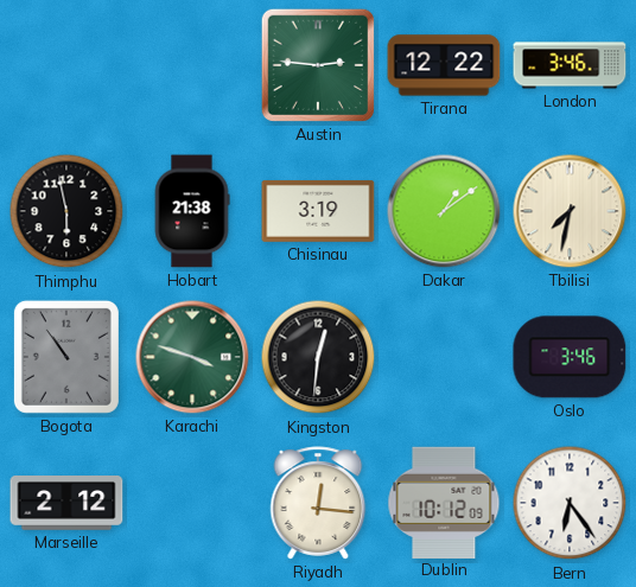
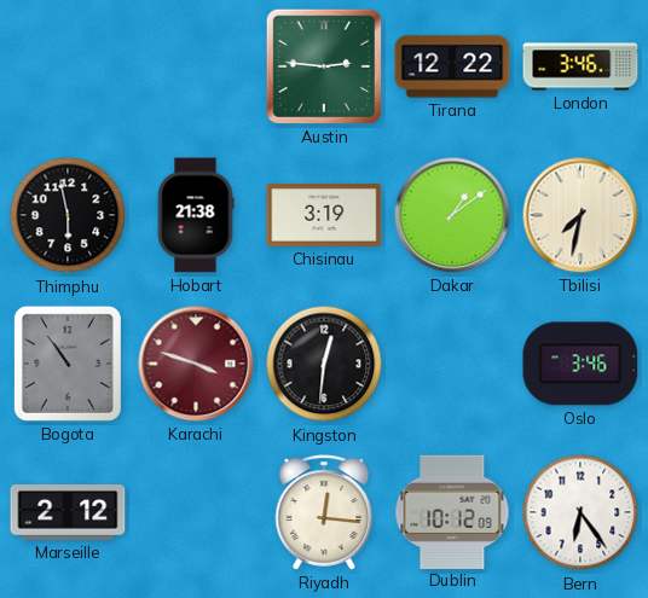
Karachi dial: green -> burgundy (196, 364)
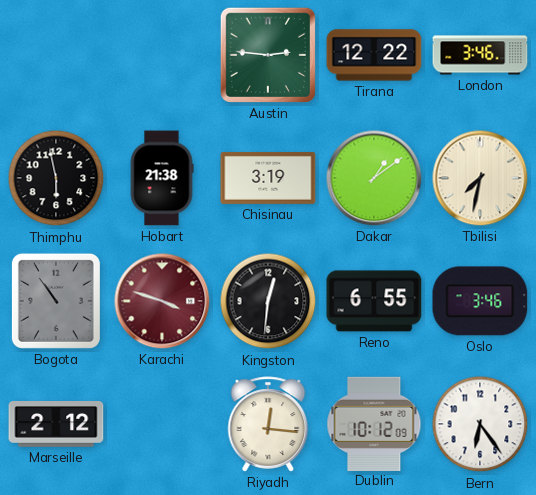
Reno: none -> 6:55 (374, 301)
